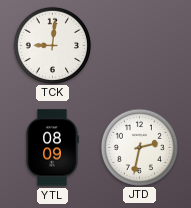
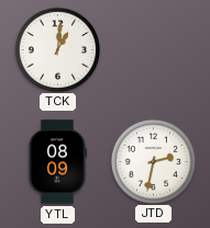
TCK: 9:01 -> 1:01 (57, 49)
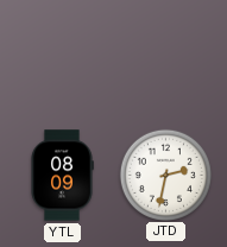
TCK: 1:01 -> none (57, 49)
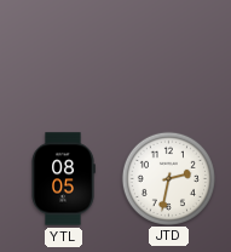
YTL: 08:09 -> 08:05 (63, 179)
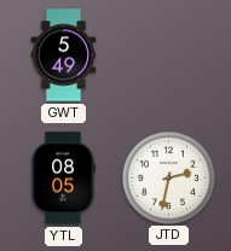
GWT: none -> 5:49 (64, 56)
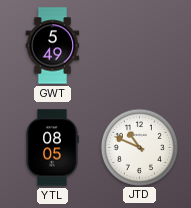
JTD: 2:32 -> 10:49 (139, 147)
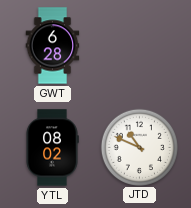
GWT: 5:49 -> 6:28 (53, 46)
YTL: 08:05 -> 08:02 (52, 148)
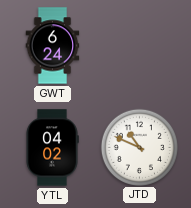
GWT: 6:28 -> 6:24 (53, 46)
YTL: 08:02 -> 04:02 (52, 148)
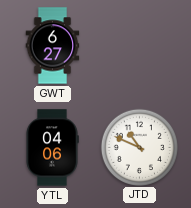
GWT: 6:24 -> 6:27 (53, 46)
YTL: 04:02 -> 04:06 (52, 148)
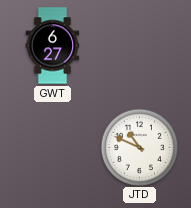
YTL: 04:06 -> none (52, 148)
